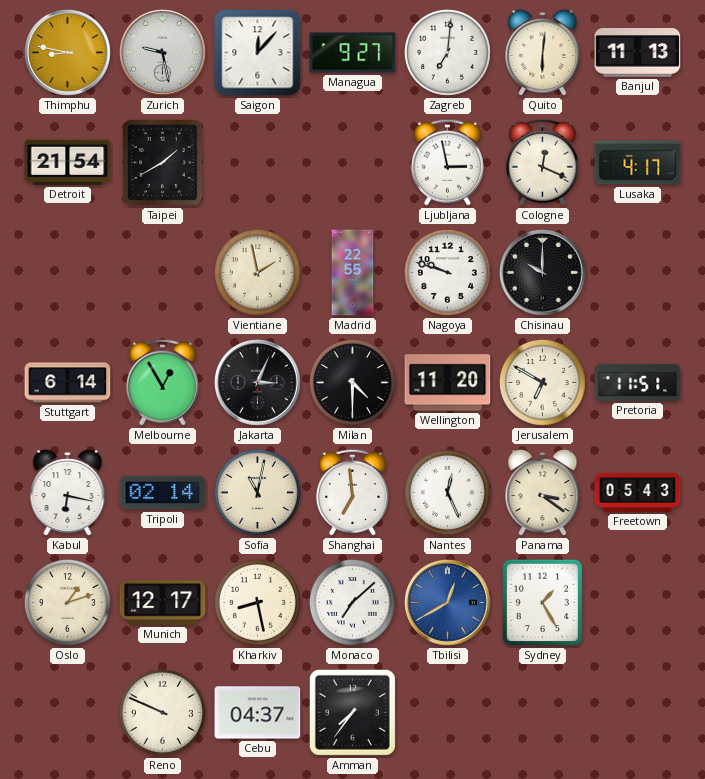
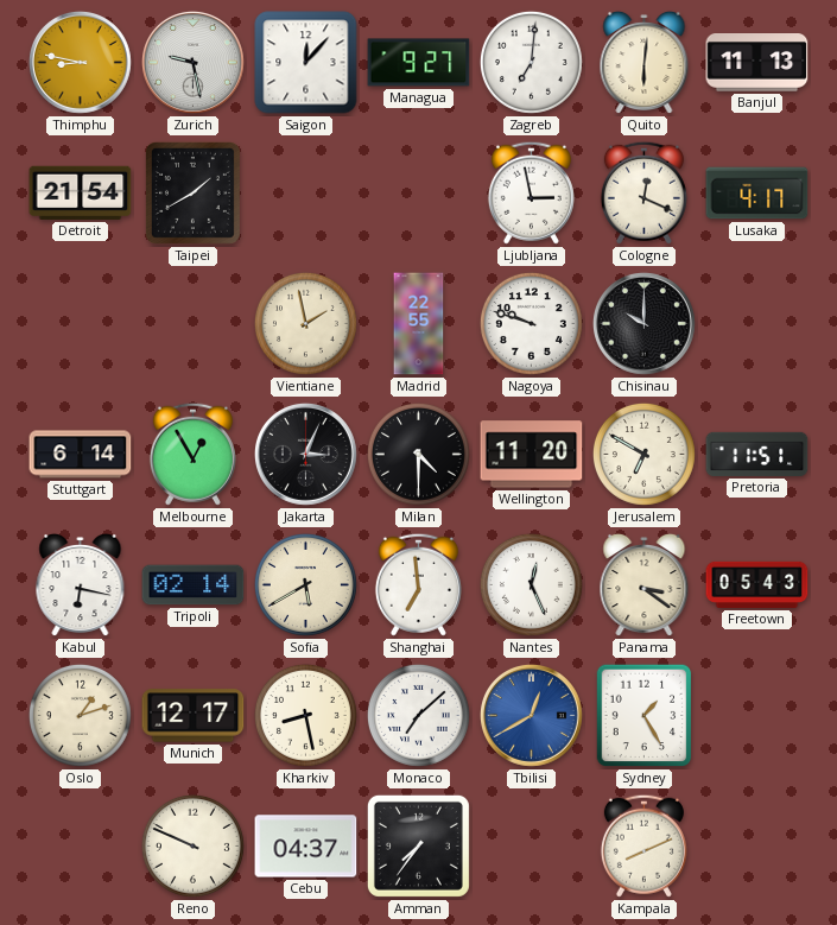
Sofia: 11:02 -> 5:40 (305, 584)
Kampala: none -> 8:11 (643, 845)
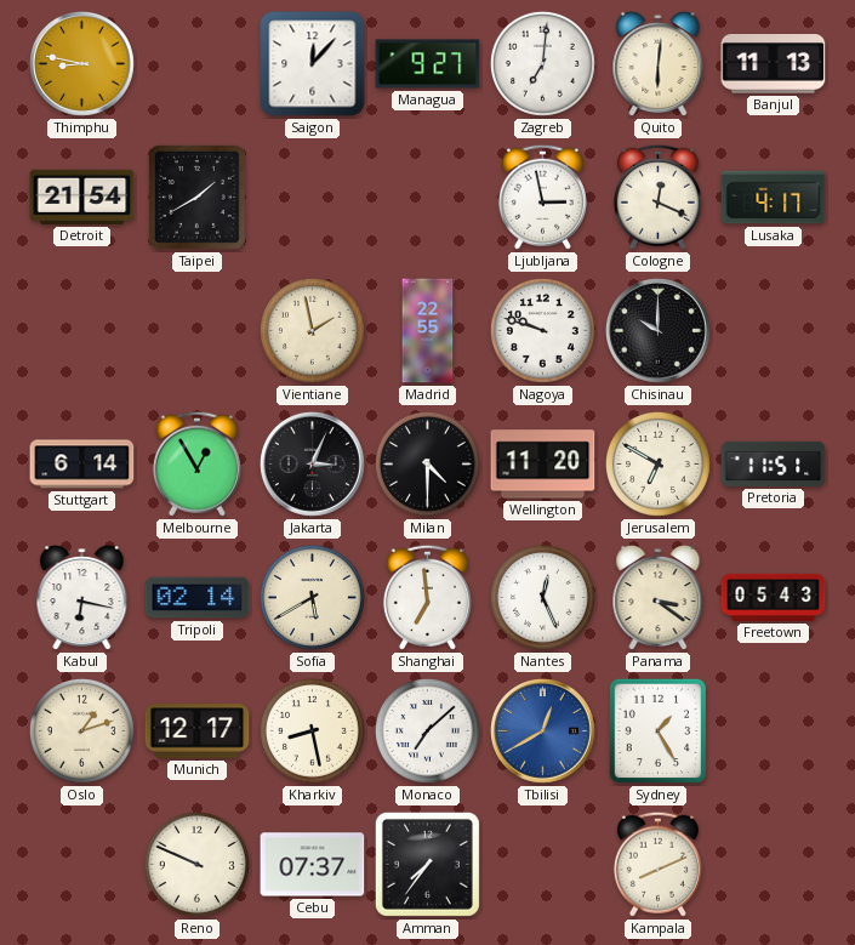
Zurich: 9:28 -> none (192, 62)
Cebu: 04:37 -> 07:37 (313, 865)
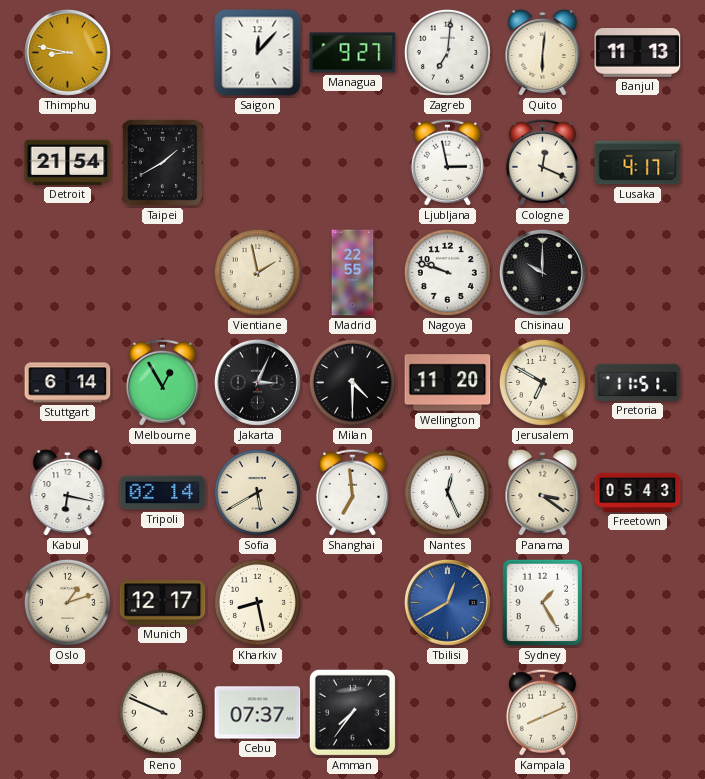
Monaco: 7:08 -> none (427, 730)
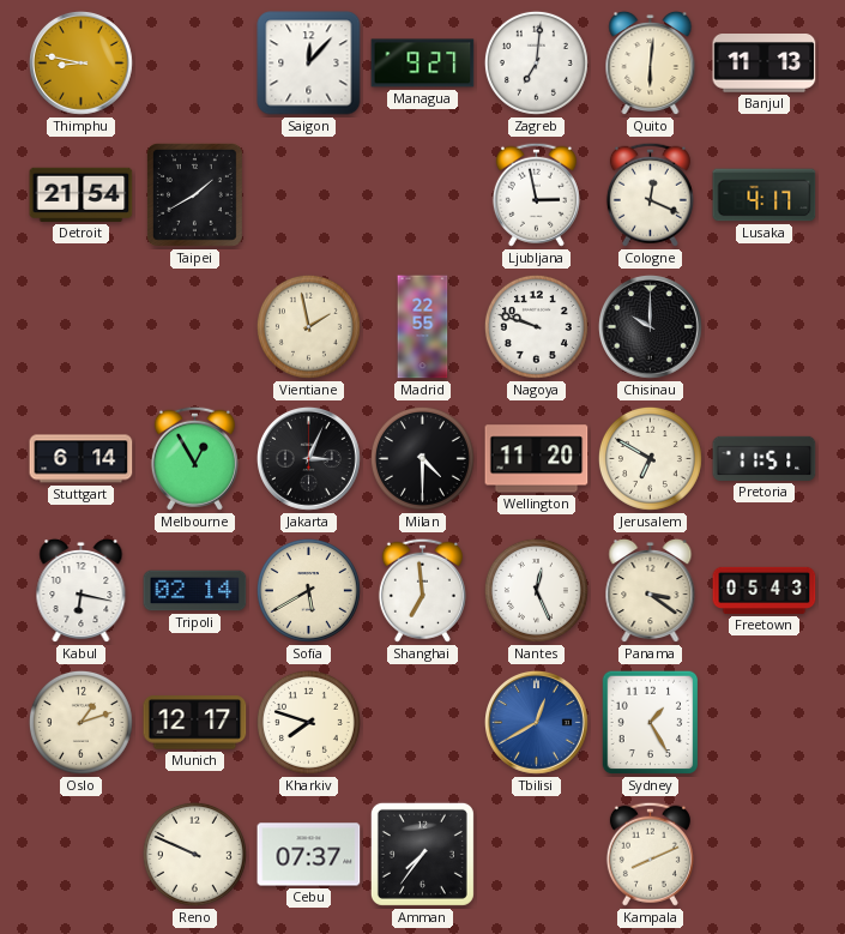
Kharkiv: 8:28 -> 7:48 (308, 722)
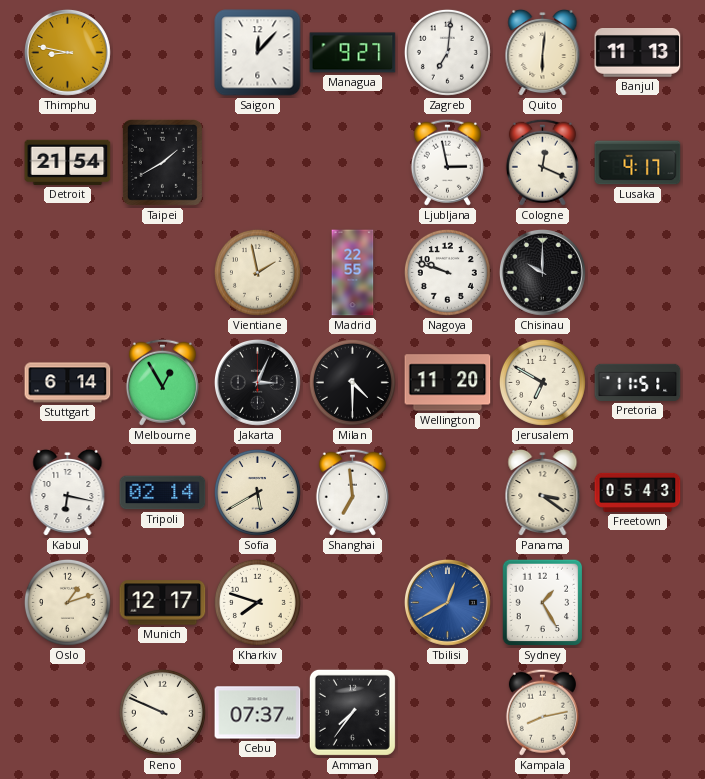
Nantes: 12:26 -> none (536, 590)
Kampala: 8:11 -> 8:13 (542, 712)
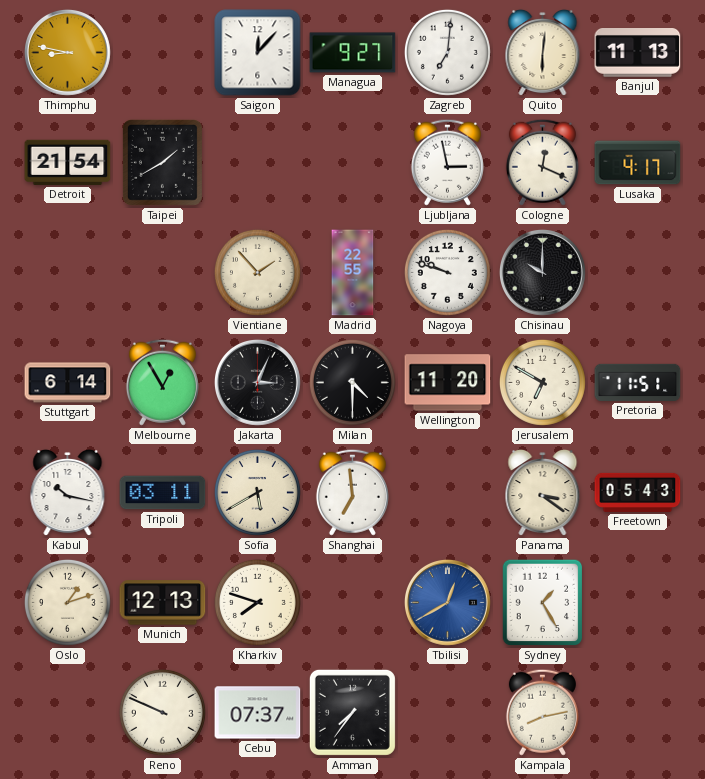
Vientiane: 1:58 -> 1:53 (257, 272)
Kabul: 6:17 -> 10:17 (68, 493)
Tripoli: 02:14 -> 03:11 (163, 493)
Munich: 12:17 -> 12:13 (163, 603)
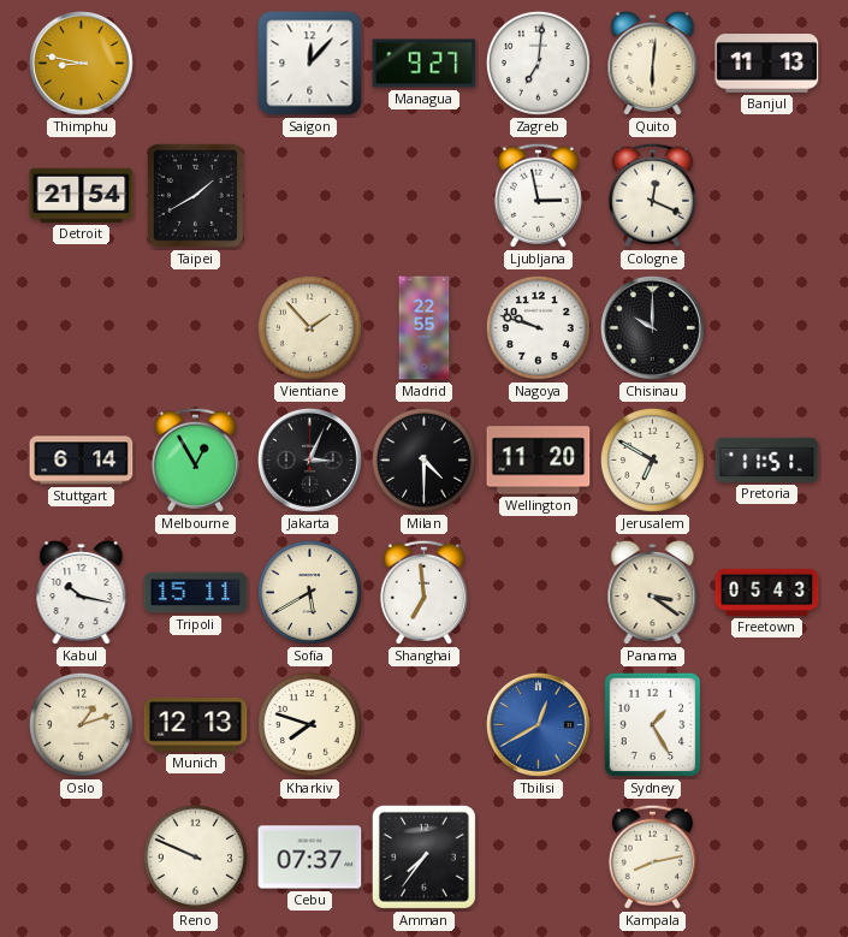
Lusaka: 4:17 -> none (638, 163)
Tripoli: 03:11 -> 15:11 (196, 593)
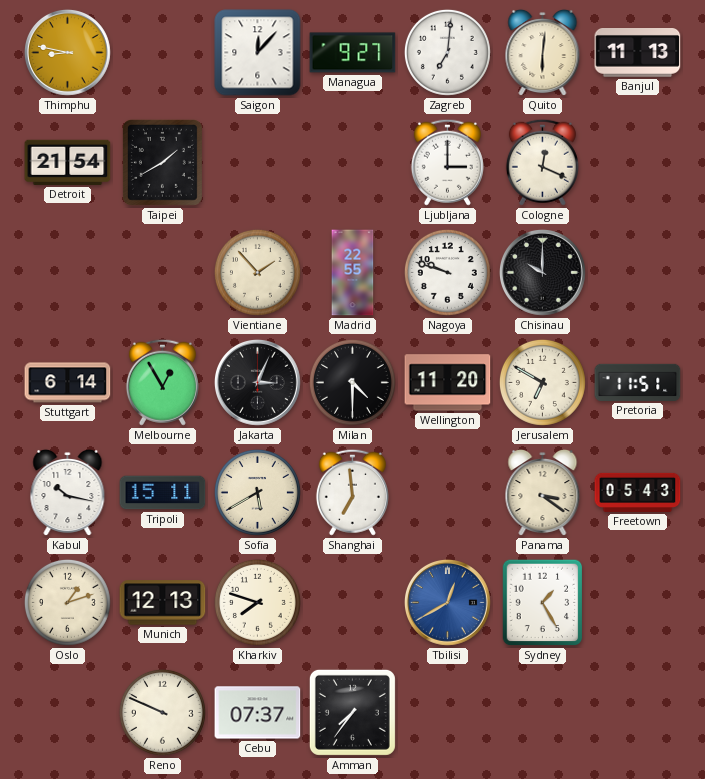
Ljubljana: 2:58 -> 3:00 (447, 162)
Kampala: 8:13 -> none (652, 856)
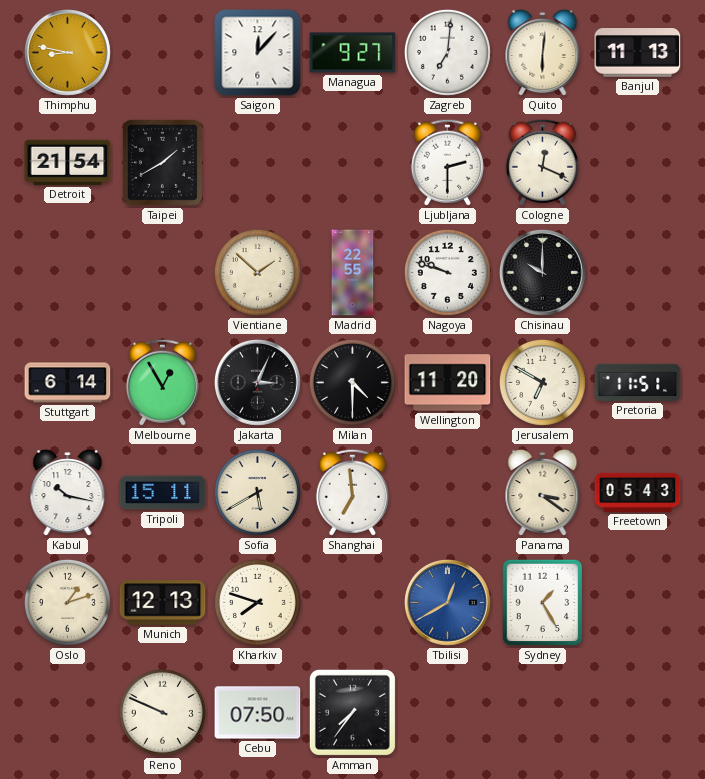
Ljubljana: 3:00 -> 2:30 (447, 162)
Vientiane: 1:53 -> 1:52 (257, 272)
Cebu: 07:37 -> 07:50 (258, 713)
